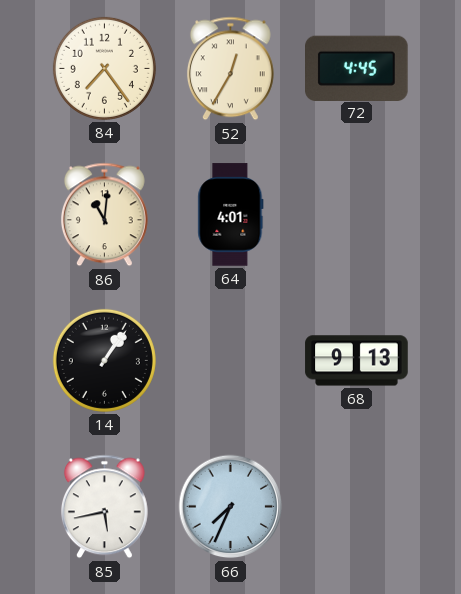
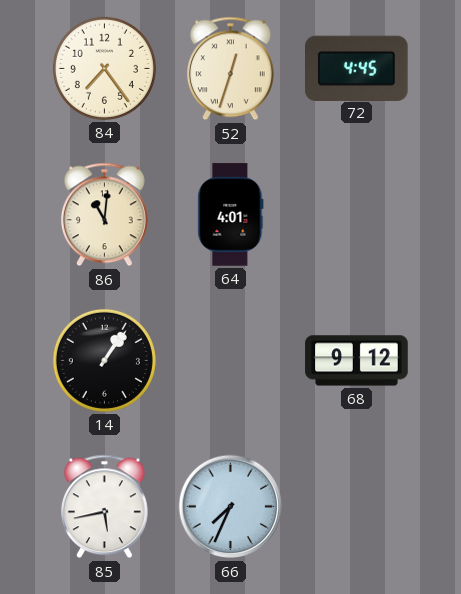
52: 12:35 -> 12:33 (230, 69)
68: 9:13 -> 9:12 (357, 361)
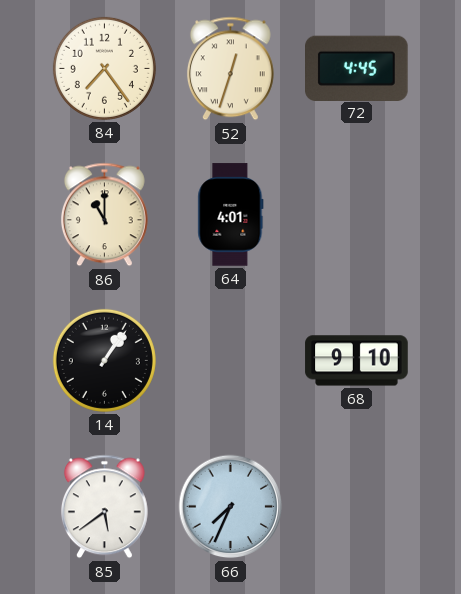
86: 11:01 -> 11:00 (104, 215)
68: 9:12 -> 9:10 (357, 361)
85: 5:43 -> 5:39 (104, 507)
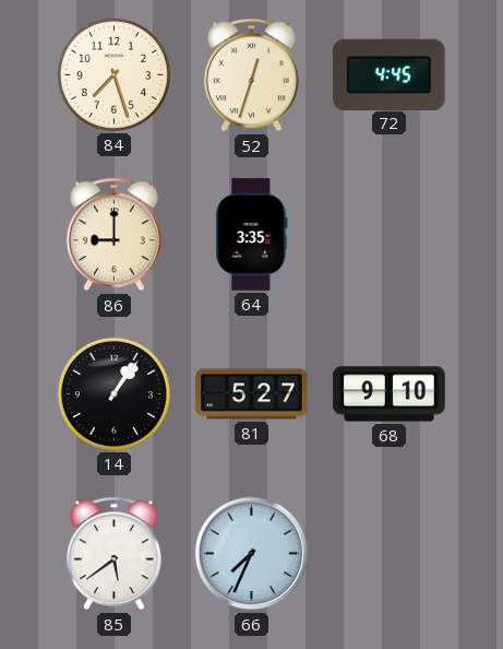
84: 7:24 -> 7:27 (113, 74)
86: 11:00 -> 9:00 (113, 235)
64: 4:01 -> 3:35 (252, 235)
81: none -> 5:27 (252, 394)
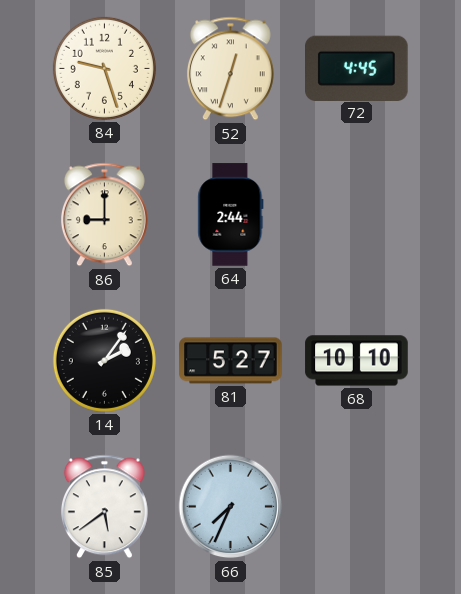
84: 7:27 -> 9:27 (104, 68)
64: 3:35 -> 2:44 (231, 215)
14: 1:06 -> 2:06 (104, 360)
68: 9:10 -> 10:10 (357, 361)
